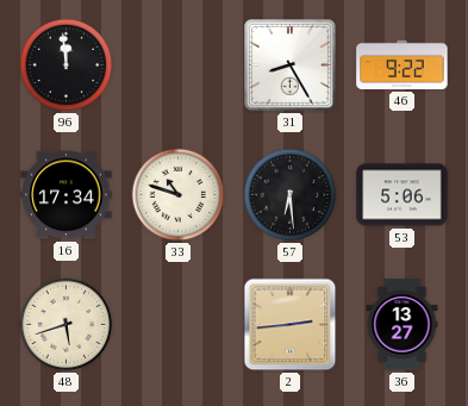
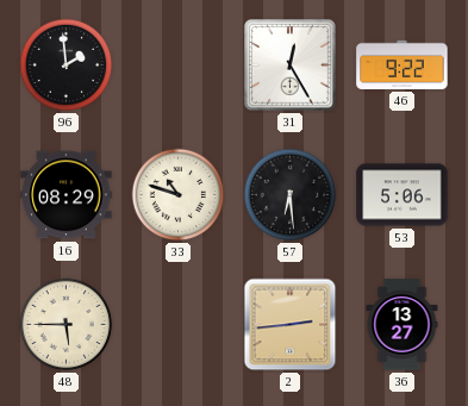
96: 11:59 -> 1:59 (67, 65)
31: 8:25 -> 12:25 (291, 65)
16: 17:34 -> 08:29 (67, 195)
48: 5:42 -> 5:45 (67, 325)
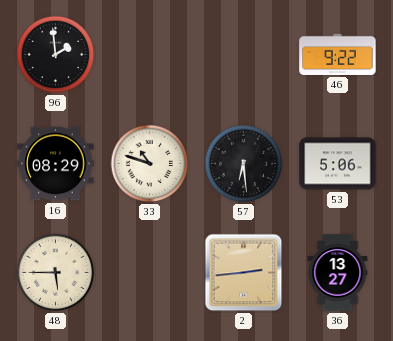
31: 12:25 -> none (291, 65)
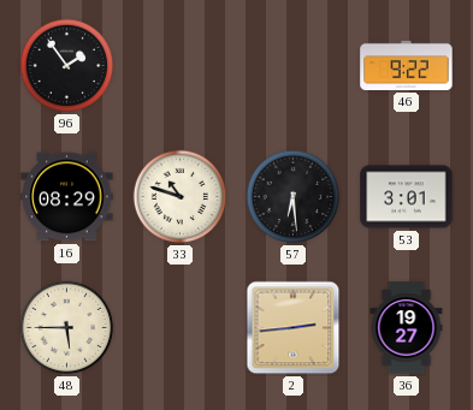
96: 1:59 -> 1:54 (67, 66)
53: 5:06 -> 3:01 (407, 197)
36: 13:27 -> 19:27 (407, 328)
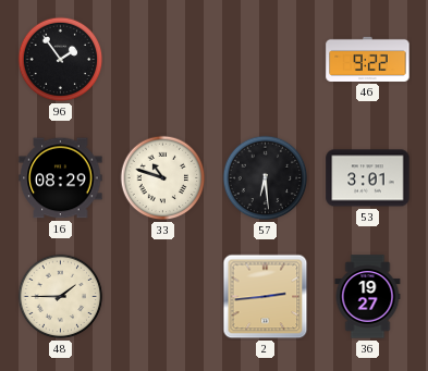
48: 5:45 -> 1:45 (61, 297)
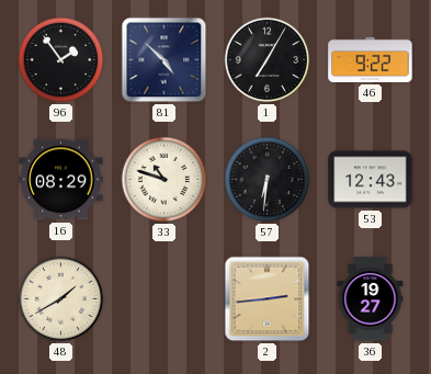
81: none -> 4:52 (165, 60)
1: none -> 7:05 (268, 60)
57: 6:29 -> 6:31 (268, 180)
53: 3:01 -> 12:43 (371, 180)
48: 1:45 -> 1:40 (61, 299)
